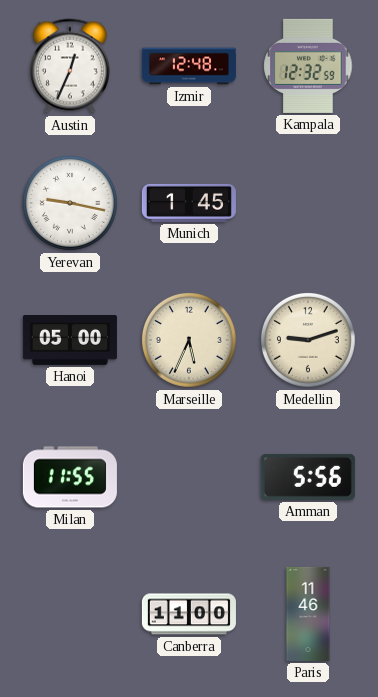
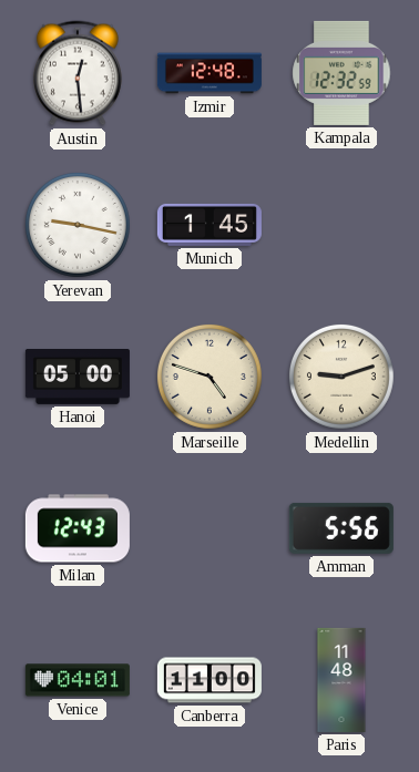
Austin: 12:34 -> 12:29 (78, 73)
Marseille: 5:34 -> 4:48 (209, 377)
Milan: 11:55 -> 12:43 (78, 528)
Venice: none -> 04:01 (78, 680)
Paris: 11:46 -> 11:48 (341, 680)
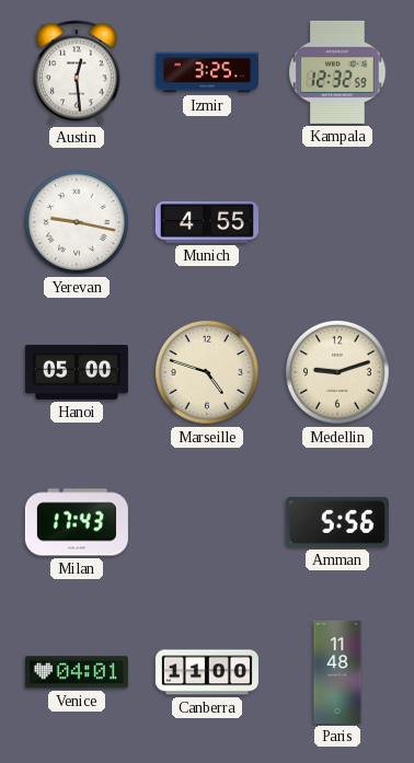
Izmir: 12:48 -> 3:25 (207, 72)
Munich: 1:45 -> 4:55 (207, 222)
Milan: 12:43 -> 17:43 (77, 522)
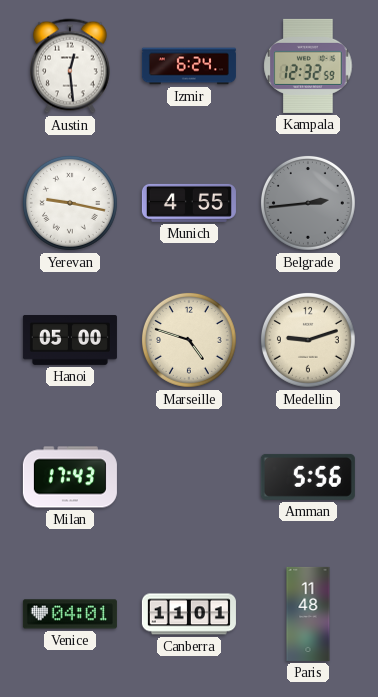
Izmir: 3:25 -> 6:24 (189, 66)
Belgrade: none -> 2:44 (308, 203)
Canberra: 11:00 -> 11:01 (189, 614)
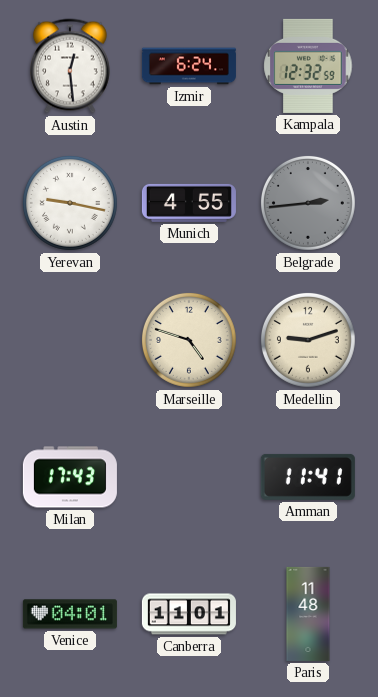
Hanoi: 05:00 -> none (70, 341)
Amman: 5:56 -> 11:41 (308, 477)
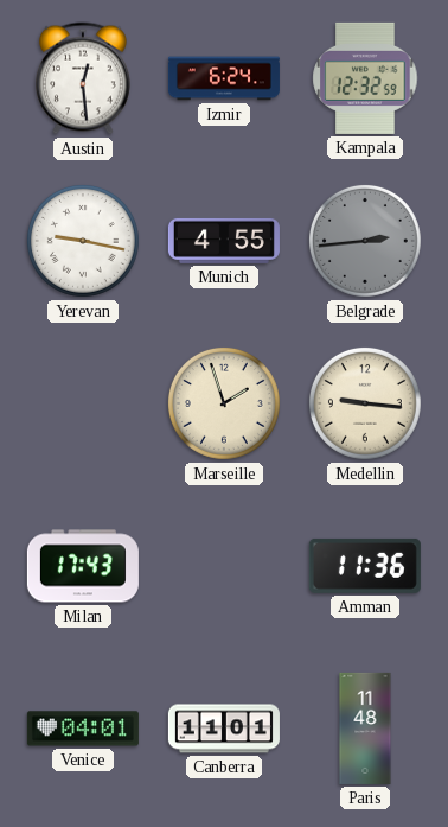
Marseille: 4:48 -> 1:57 (224, 403)
Medellin: 9:12 -> 9:16 (365, 403)
Amman: 11:41 -> 11:36 (365, 566)
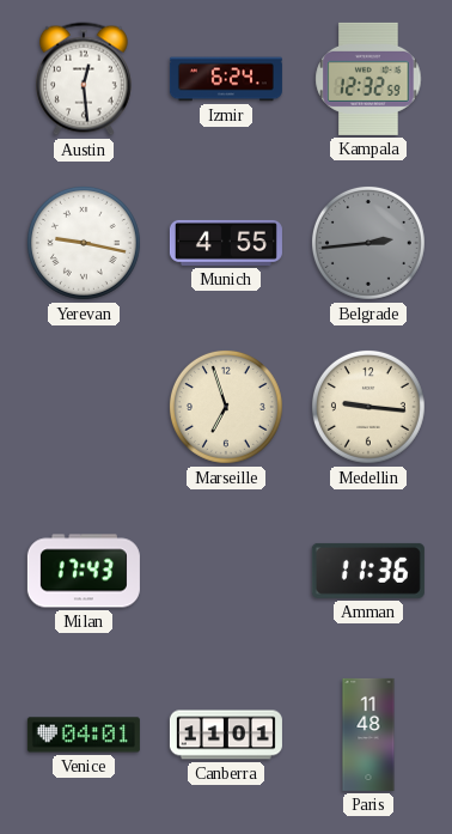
Marseille: 1:57 -> 6:57 (226, 407)
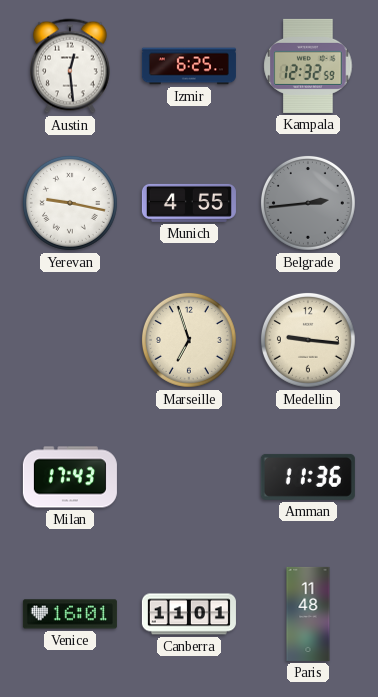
Izmir: 6:24 -> 6:25 (189, 66)
Venice: 04:01 -> 16:01 (70, 614)
